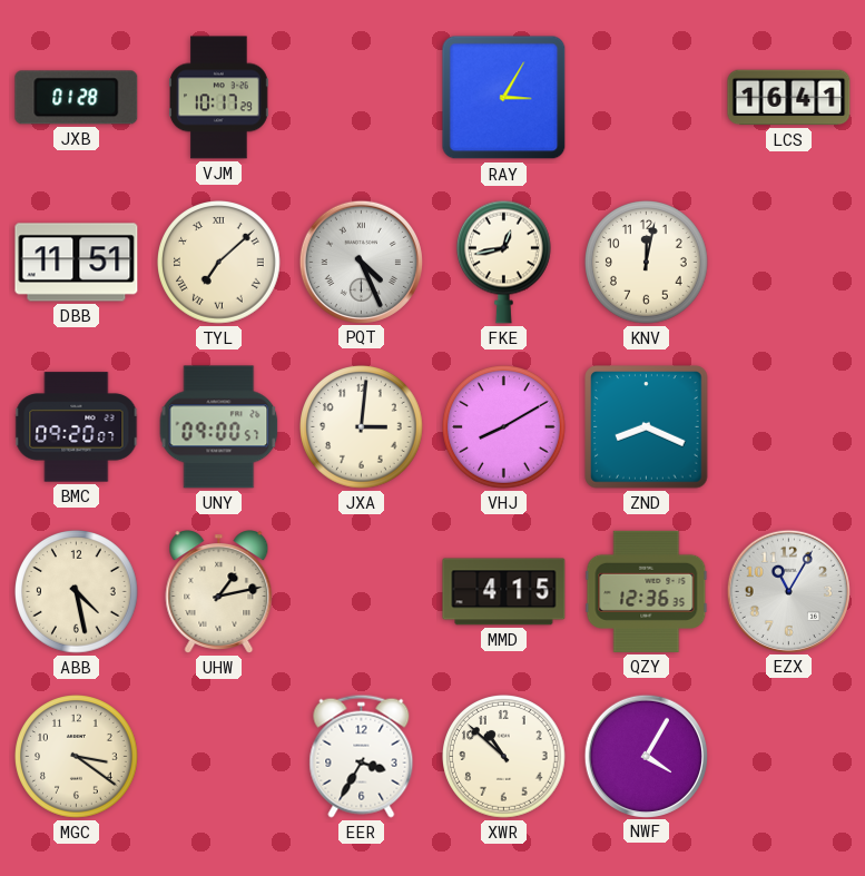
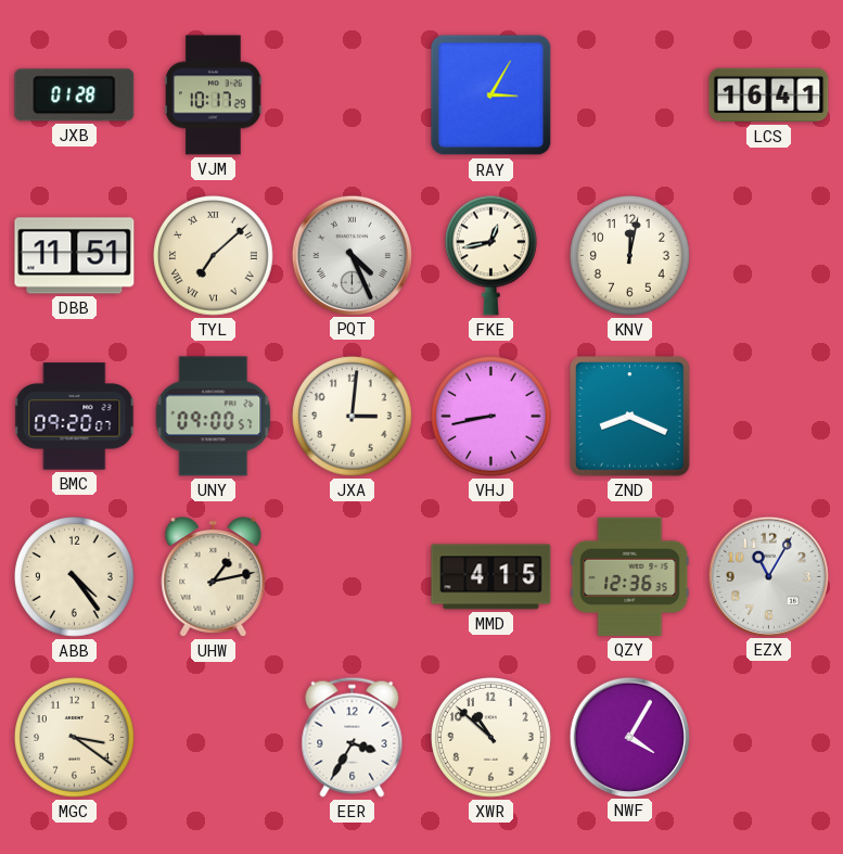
VHJ: 8:10 -> 8:43 (491, 417)
ABB: 4:28 -> 4:24 (75, 577)
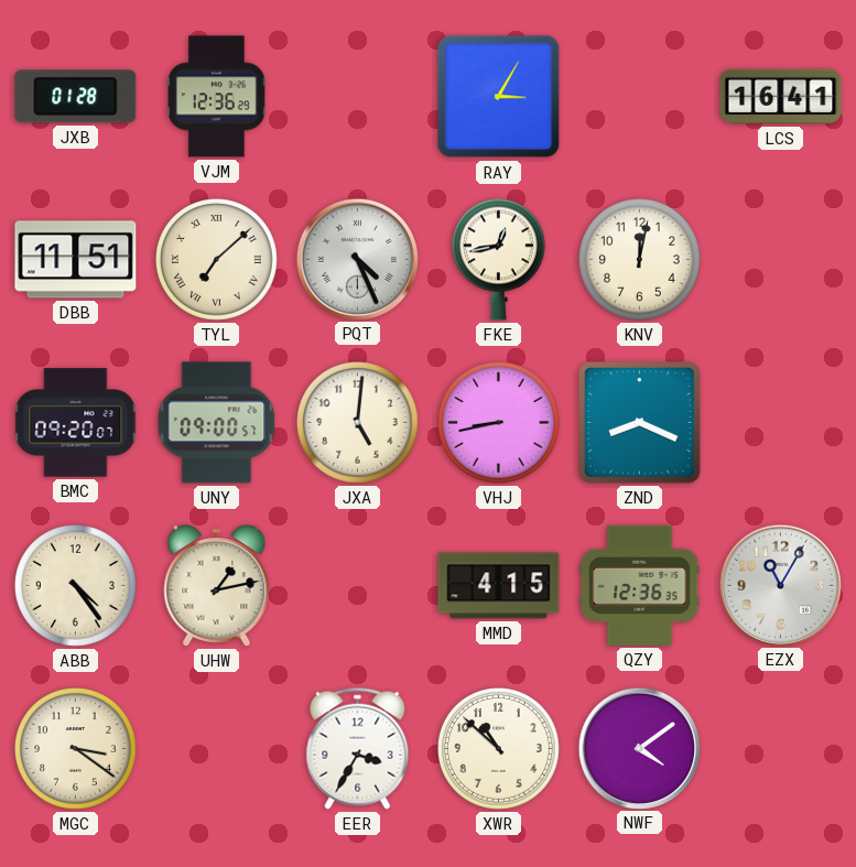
VJM: 10:17 -> 12:36 (217, 97)
JXA: 3:01 -> 5:01 (358, 423)
NWF: 4:05 -> 4:09 (639, 748)
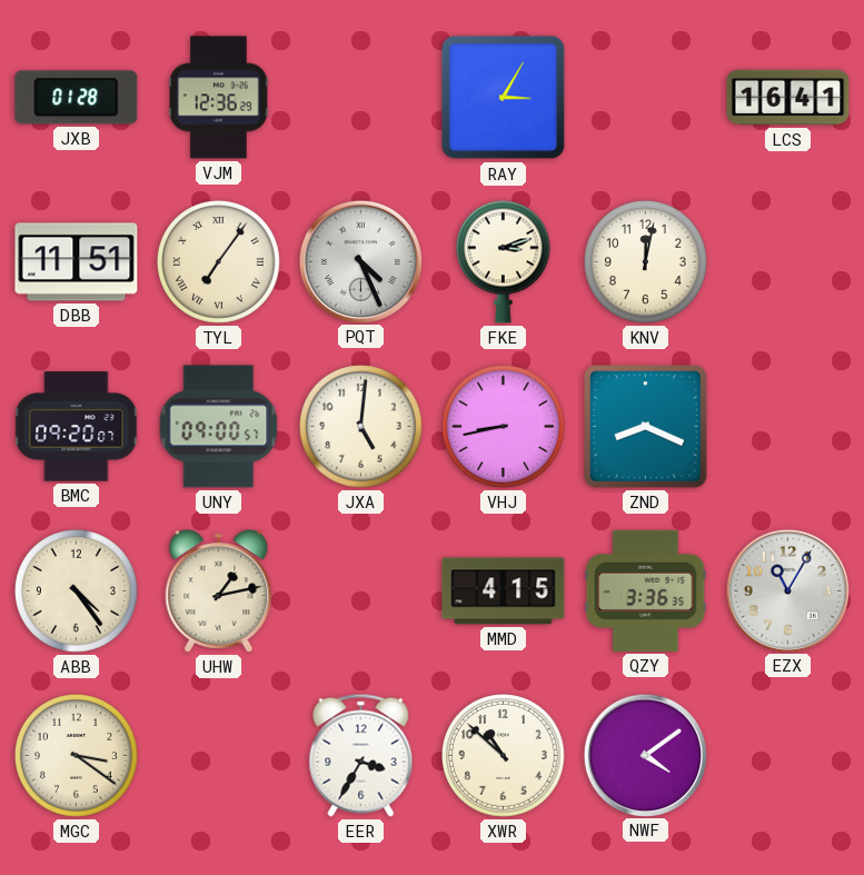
TYL: 7:08 -> 7:06 (219, 262)
FKE: 12:43 -> 3:12 (503, 261)
QZY: 12:36 -> 3:36 (646, 590)
